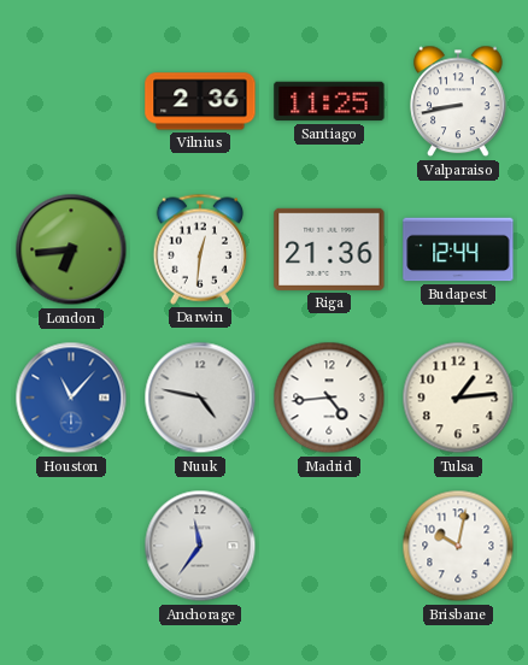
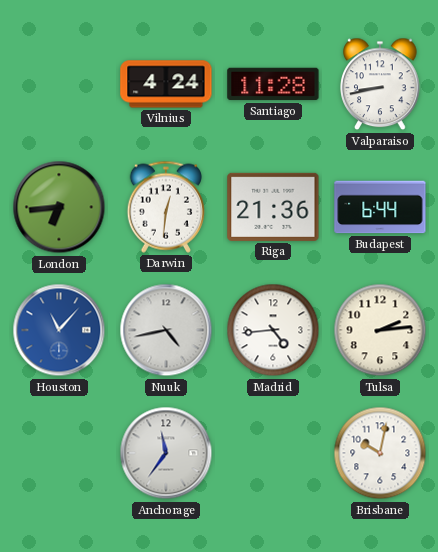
Vilnius: 2:36 -> 4:24 (166, 84)
Santiago: 11:25 -> 11:28 (273, 84)
Budapest: 12:44 -> 6:44 (380, 207)
Nuuk: 4:47 -> 4:43 (166, 330)
Tulsa: 1:14 -> 2:14 (380, 330)
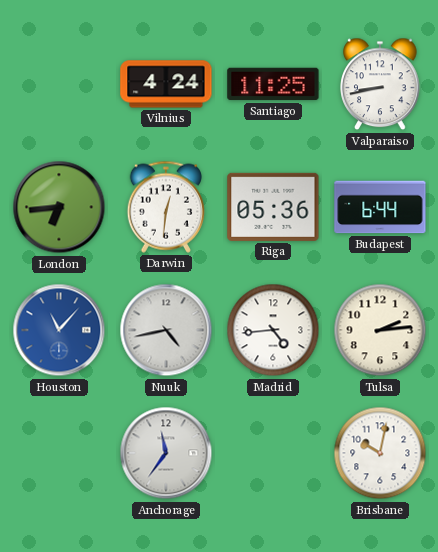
Santiago: 11:28 -> 11:25 (273, 84)
Riga: 21:36 -> 05:36 (273, 207)
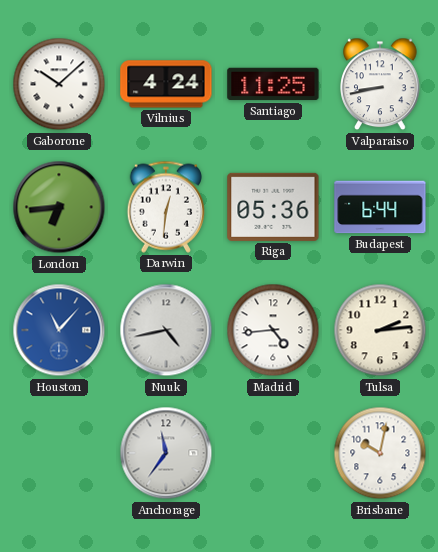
Gaborone: none -> 10:08 (59, 84)
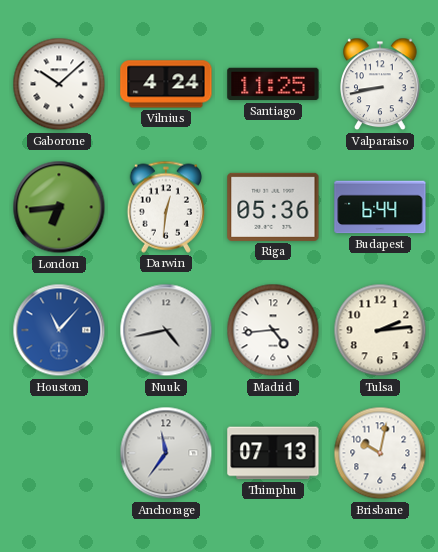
Thimphu: none -> 07:13 (273, 453)
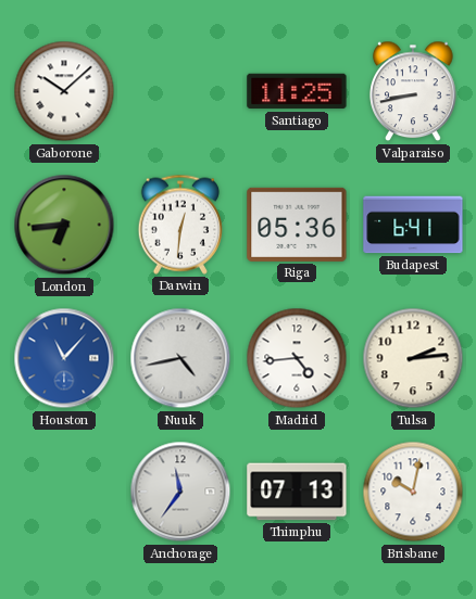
Vilnius: 4:24 -> none (166, 84)
Budapest: 6:44 -> 6:41 (413, 225)
